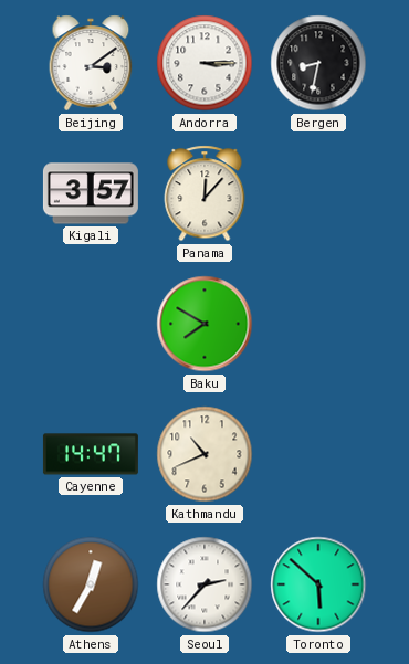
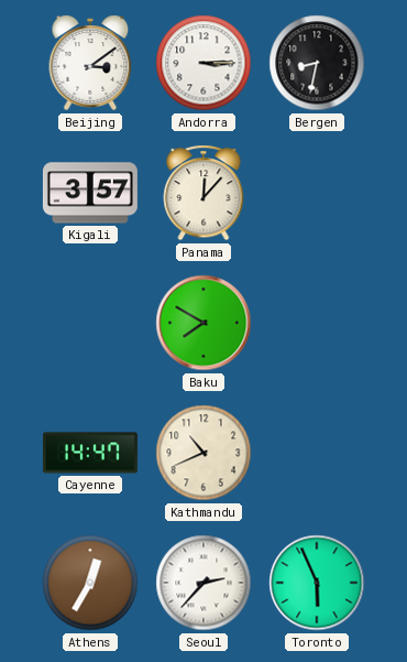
Toronto: 5:52 -> 5:56 (317, 583)
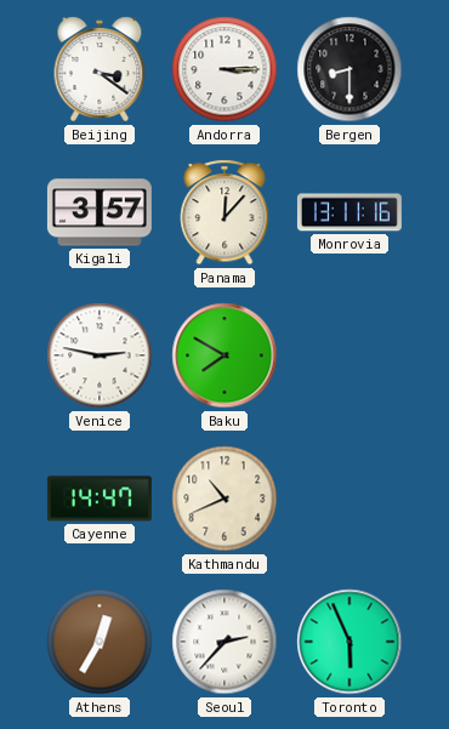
Beijing: 3:09 -> 3:21 (100, 69)
Bergen: 8:32 -> 8:30 (349, 69)
Monrovia: none -> 13:11 (349, 212)
Venice: none -> 2:47 (100, 355)
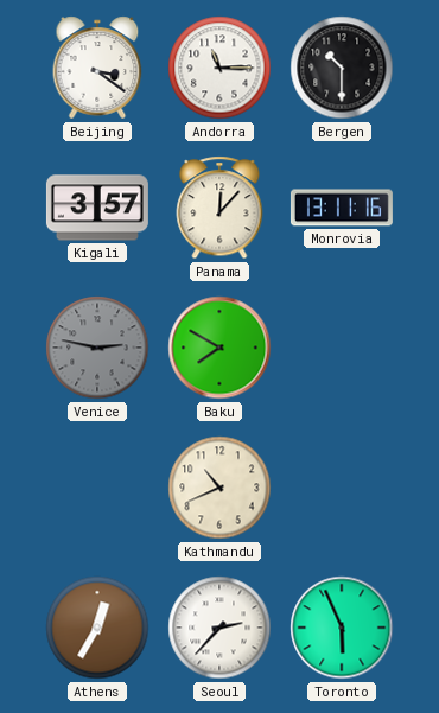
Andorra: 3:15 -> 11:15 (220, 68)
Bergen: 8:30 -> 10:30 (342, 68)
Venice dial: white -> grey (97, 348)
Cayenne: 14:47 -> none (100, 499)
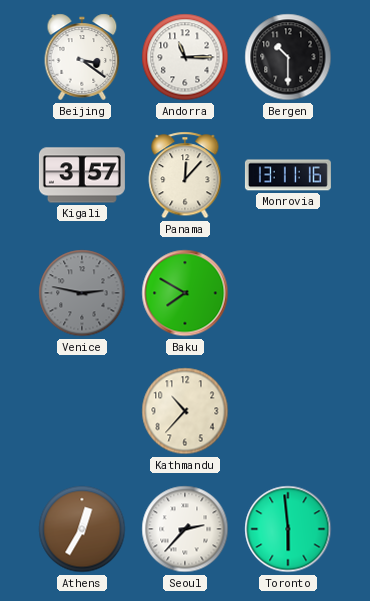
Kathmandu: 10:41 -> 10:37 (185, 411)
Toronto: 5:56 -> 5:59 (288, 529)
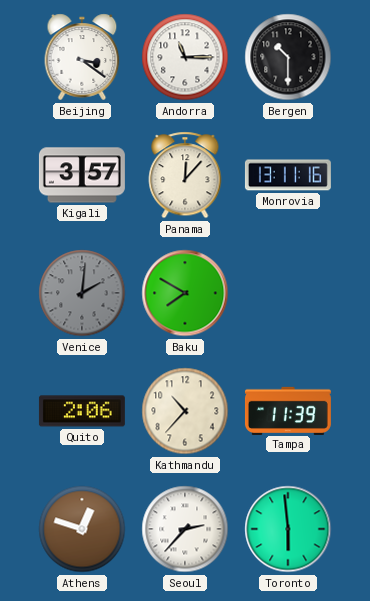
Venice: 2:47 -> 2:01 (82, 293)
Quito: none -> 2:06 (82, 411)
Tampa: none -> 11:39 (288, 410)
Athens: 12:35 -> 12:48 (82, 529)
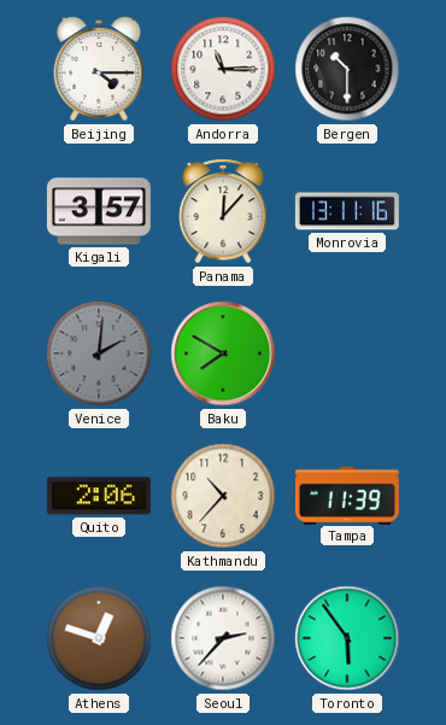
Beijing: 3:21 -> 4:15 (99, 69)
Toronto: 5:59 -> 5:54 (347, 638)
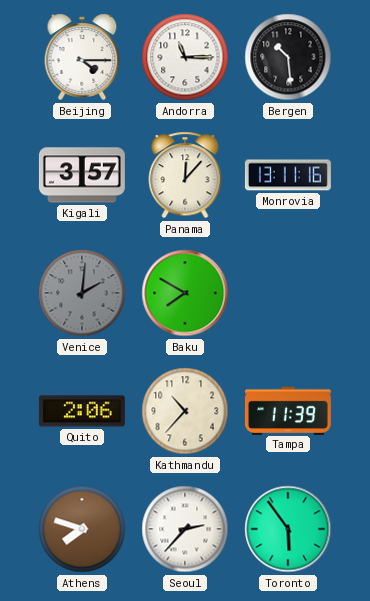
Bergen: 10:30 -> 10:29 (288, 57)
Athens: 12:48 -> 7:48 (82, 529)
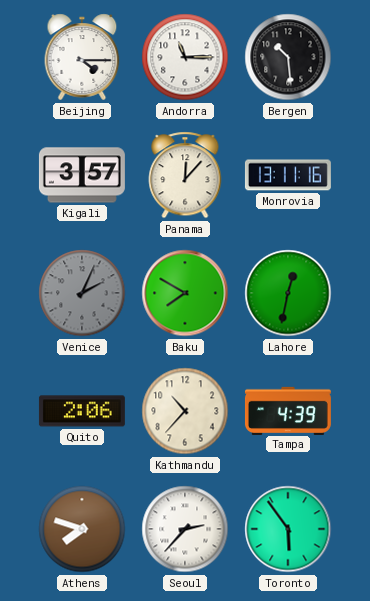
Venice: 2:01 -> 2:04 (82, 293)
Lahore: none -> 12:32 (288, 293)
Tampa: 11:39 -> 4:39 (288, 410)
